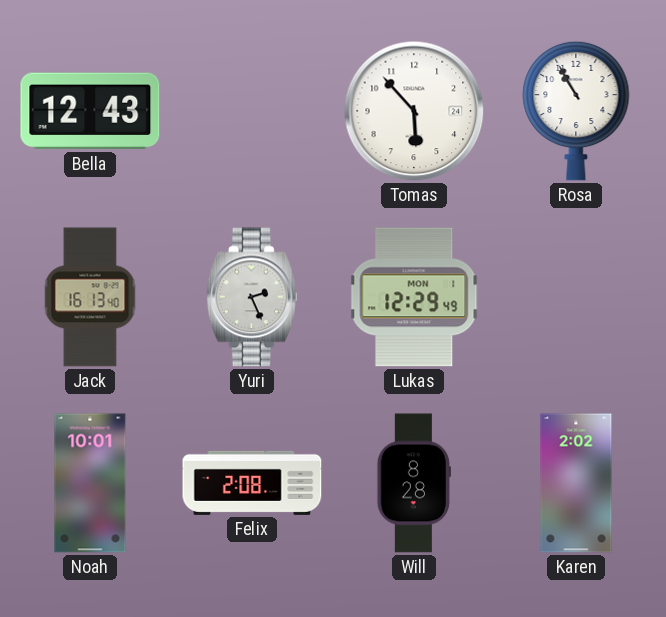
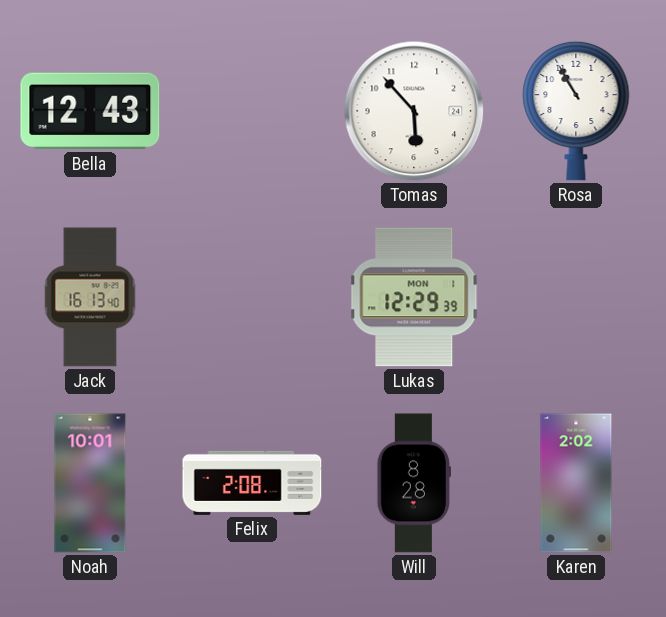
Yuri: 2:26 -> none (252, 297)
Lukas: 12:29:49 -> 12:29:39 (414, 297)
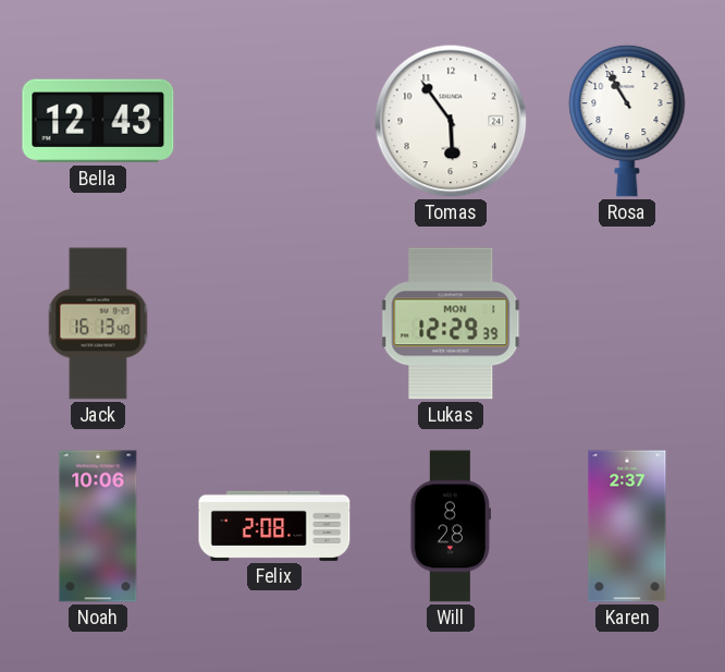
Tomas: 5:53 -> 5:54 (451, 121)
Noah: 10:01 -> 10:06 (98, 526)
Karen: 2:02 -> 2:37 (627, 526)
